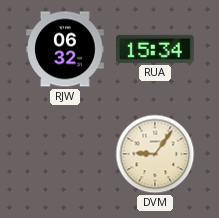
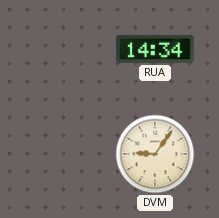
RJW: 06:32 -> none (65, 49)
RUA: 15:34 -> 14:34 (156, 49)
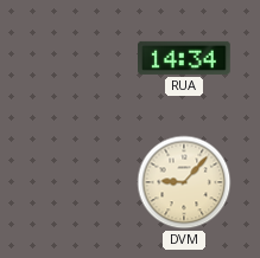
DVM: 9:06 -> 9:07 (184, 182)
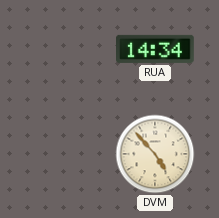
DVM: 9:07 -> 4:53 (155, 154)
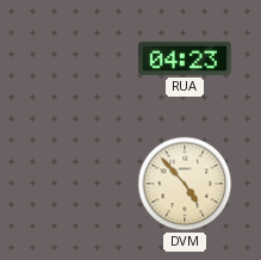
RUA: 14:34 -> 04:23 (186, 58)
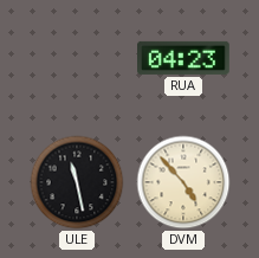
ULE: none -> 11:28 (77, 182)
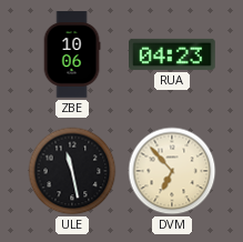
ZBE: none -> 10:06 (72, 54)
DVM: 4:53 -> 6:53 (172, 171)
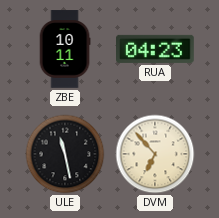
ZBE: 10:06 -> 10:11 (65, 49)
